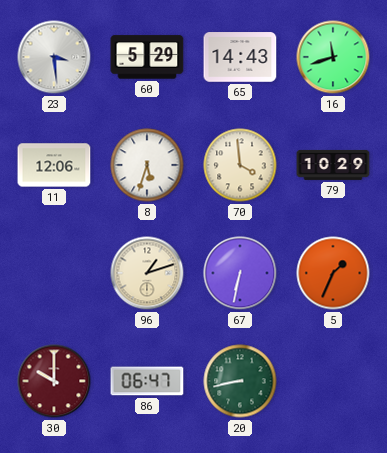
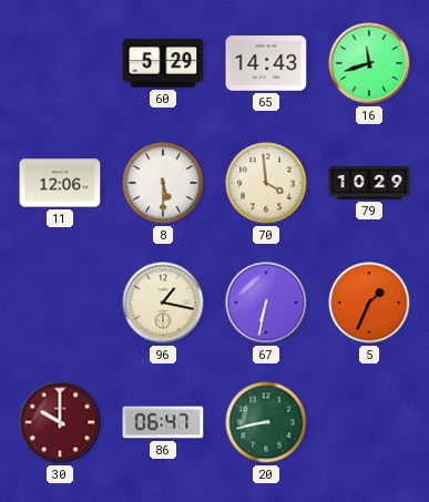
23: 3:29 -> none (54, 57)
8: 5:33 -> 5:30 (163, 183)
96: 1:12 -> 1:17 (163, 303)
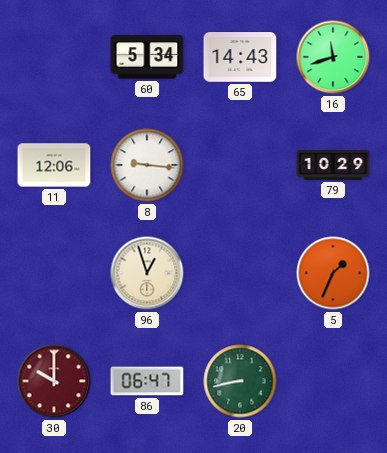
60: 5:29 -> 5:34 (147, 57)
8: 5:30 -> 9:16 (147, 165)
70: 3:59 -> none (266, 183)
96: 1:17 -> 12:57 (147, 273)
67: 6:32 -> none (266, 303)
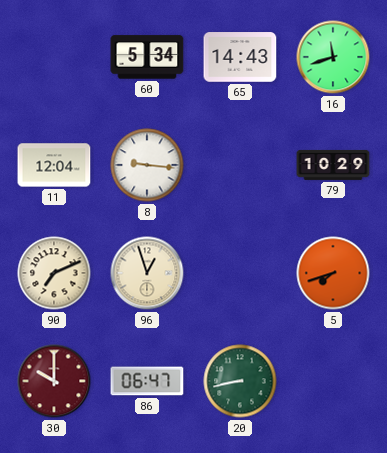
11: 12:06 -> 12:04 (54, 165)
90: none -> 7:11 (54, 273)
5: 1:34 -> 7:42 (333, 273)
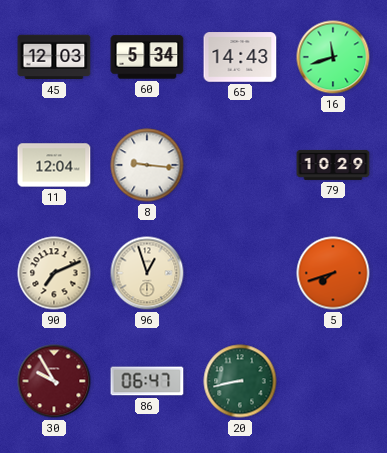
45: none -> 12:03 (54, 57)
30: 10:00 -> 9:55 (54, 381)
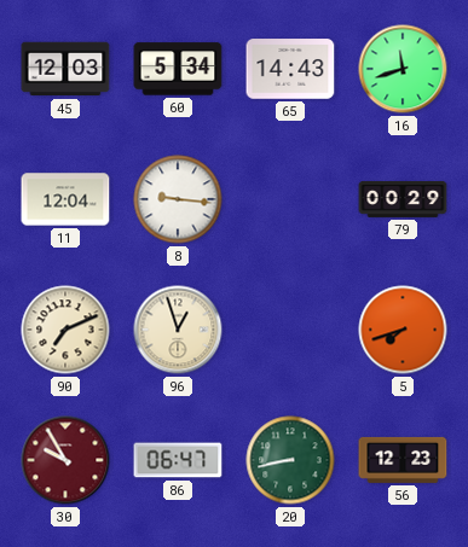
79: 10:29 -> 00:29 (403, 199)
56: none -> 12:23 (403, 460)
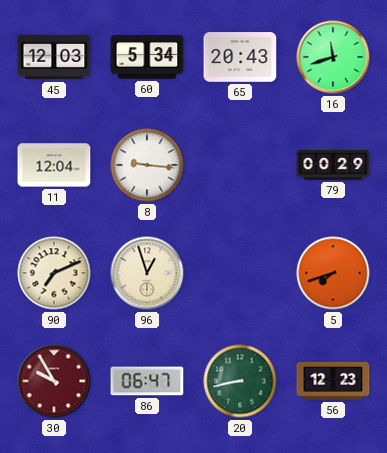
65: 14:43 -> 20:43 (240, 57)
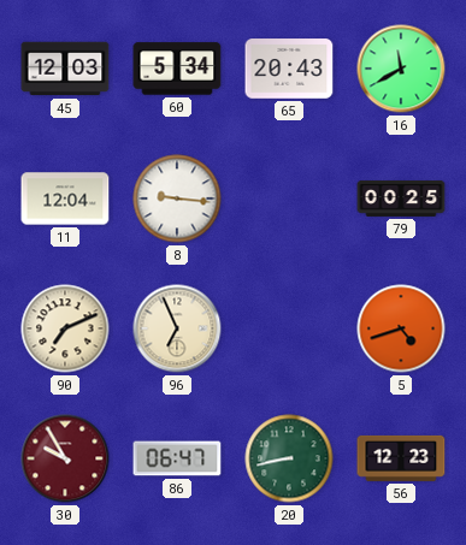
16: 11:42 -> 11:40 (401, 69)
79: 00:29 -> 00:25 (401, 199)
96: 12:57 -> 6:56 (177, 328)
5: 7:42 -> 4:42 (401, 328)
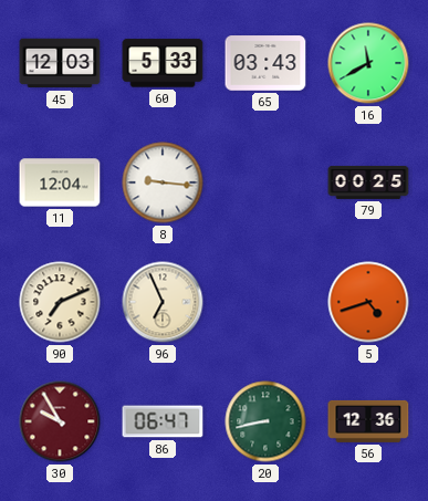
60: 5:34 -> 5:33 (163, 63)
65: 20:43 -> 03:43 (265, 63)
56: 12:23 -> 12:36 (368, 421)
